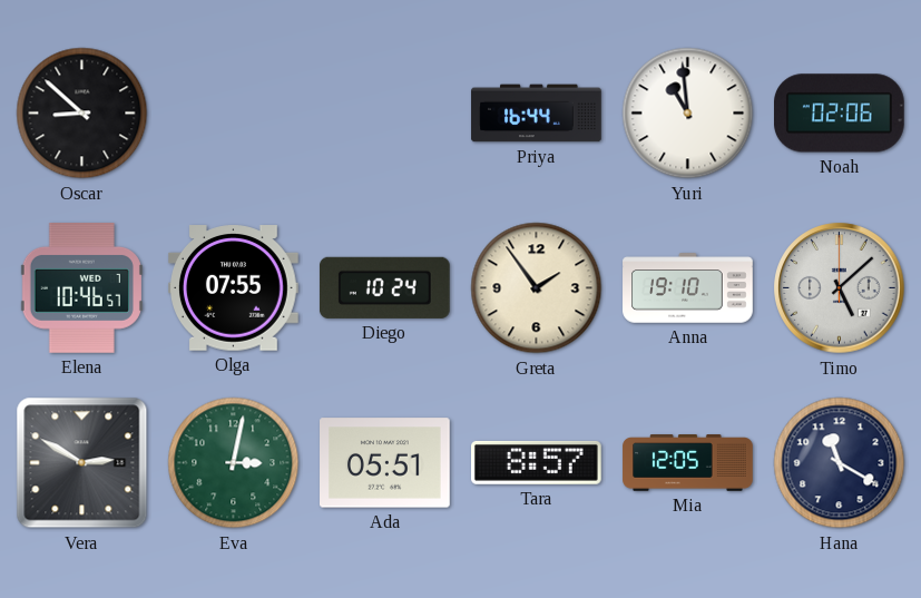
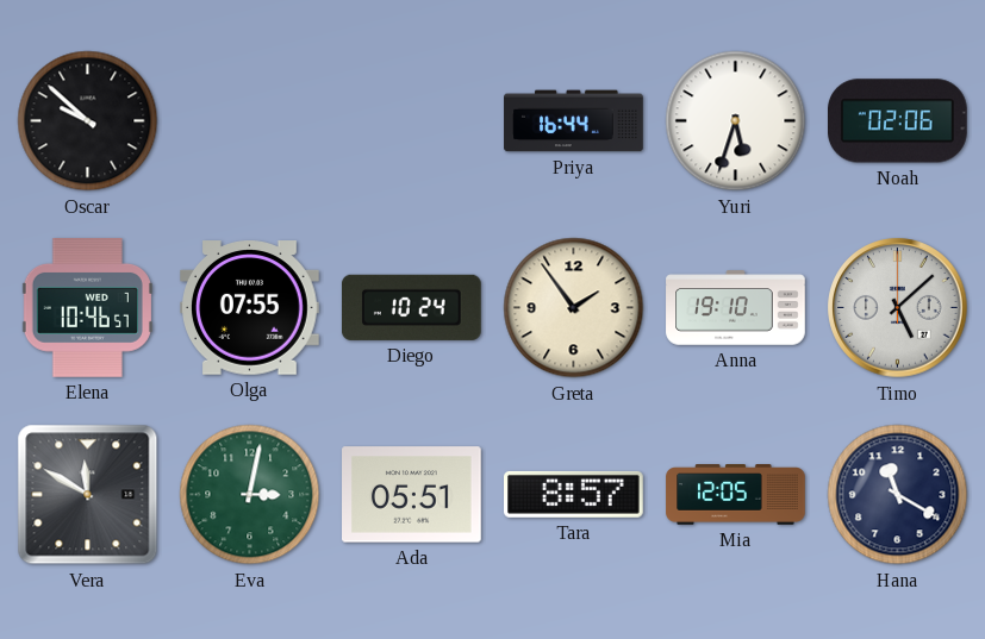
Oscar: 8:52 -> 9:52 (88, 121)
Yuri: 10:59 -> 5:33 (736, 121)
Vera: 2:50 -> 11:50 (88, 495)
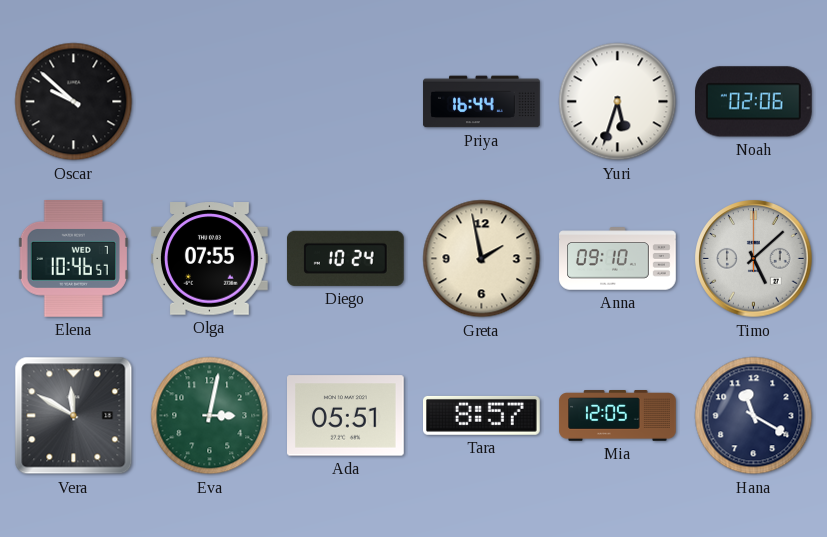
Greta: 1:54 -> 1:58 (482, 259)
Anna: 19:10 -> 09:10 (618, 259)
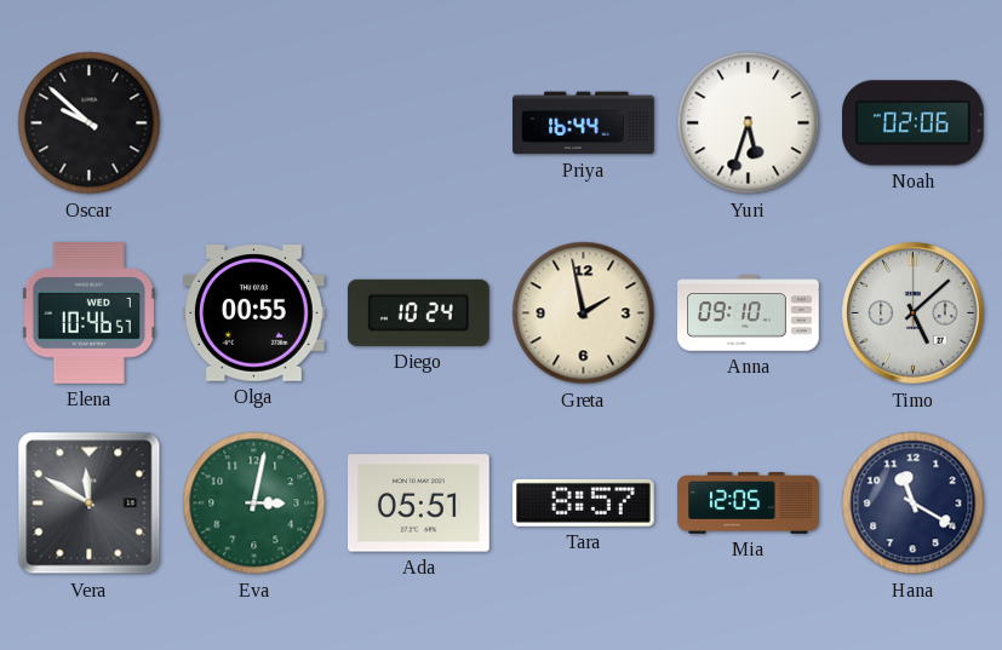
Olga: 07:55 -> 00:55 (254, 314)
